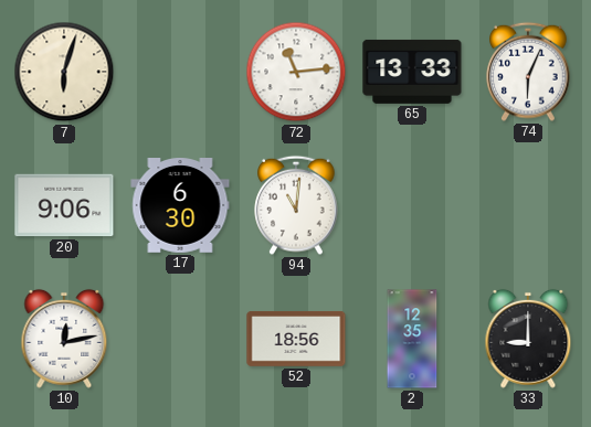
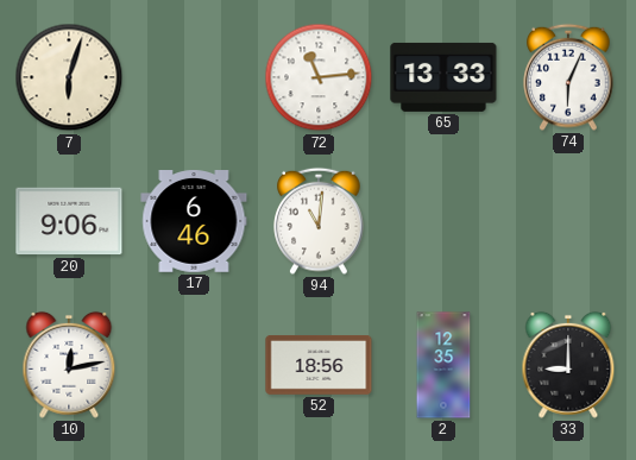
17: 6:30 -> 6:46 (194, 222)
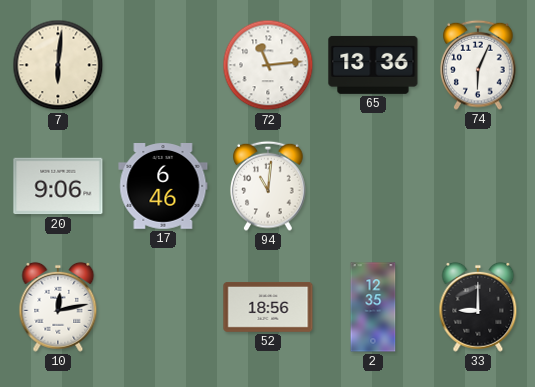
7: 6:03 -> 6:01 (58, 65)
65: 13:33 -> 13:36 (373, 65)
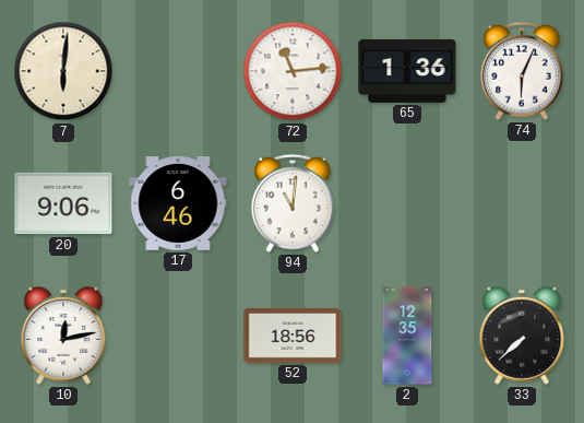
65: 13:36 -> 1:36 (407, 71)
33: 9:00 -> 7:38 (522, 336)
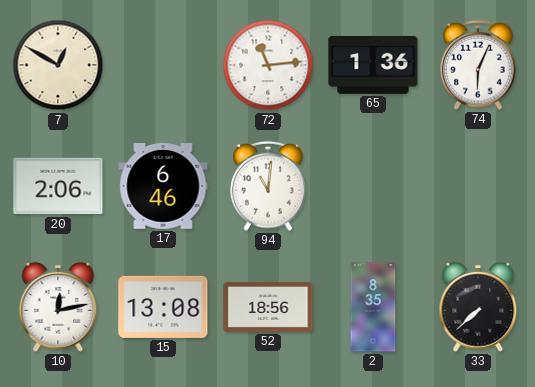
7: 6:01 -> 12:50 (58, 65)
20: 9:06 -> 2:06 (58, 186)
15: none -> 13:08 (163, 307)
2: 12:35 -> 8:35 (373, 307)
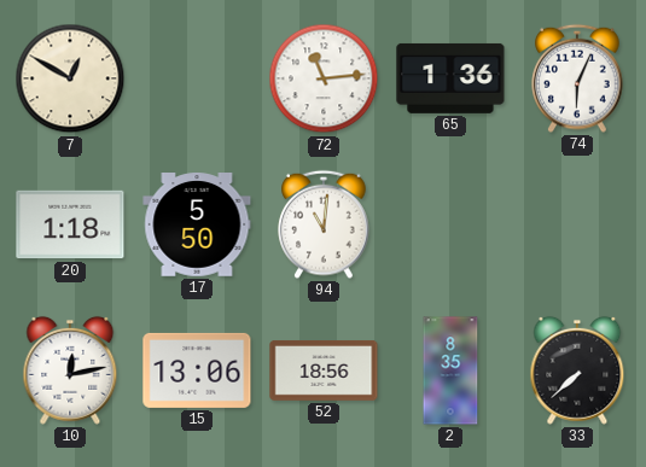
20: 2:06 -> 1:18 (70, 224)
17: 6:46 -> 5:50 (197, 226)
15: 13:08 -> 13:06 (197, 370)
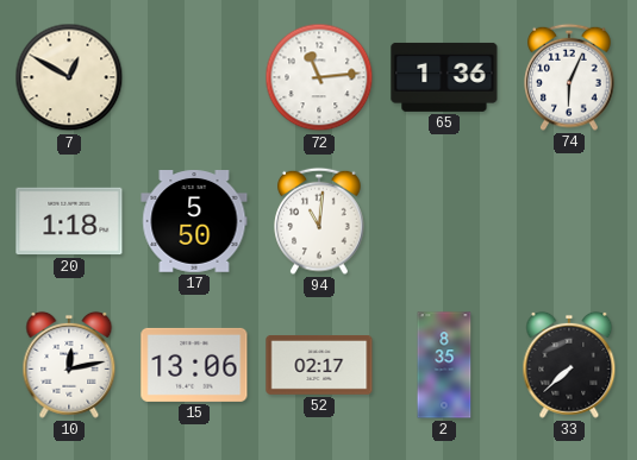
52: 18:56 -> 02:17 (319, 366)
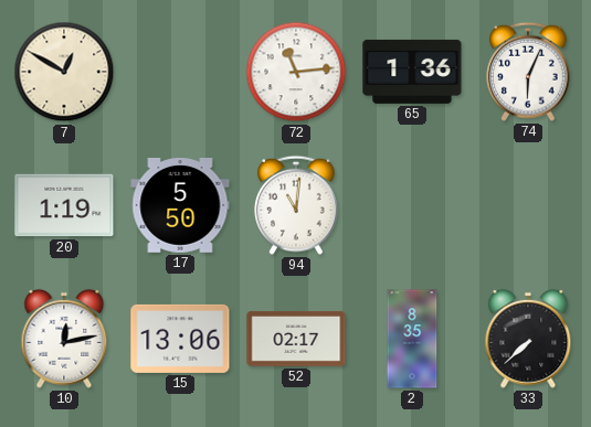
20: 1:18 -> 1:19 (64, 205)
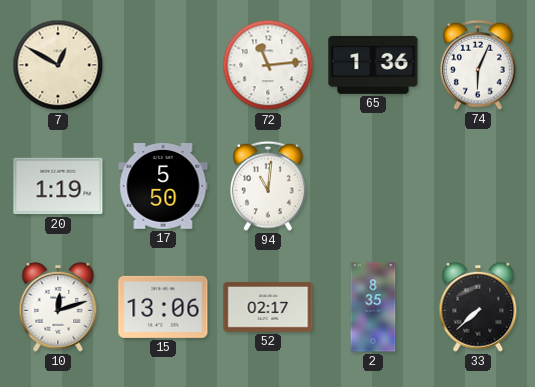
10: 12:13 -> 12:12 (58, 307)
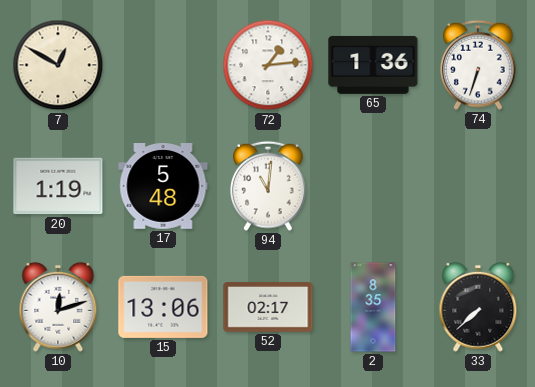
72: 11:14 -> 1:14 (268, 65)
74: 6:04 -> 6:33 (478, 65)
17: 5:50 -> 5:48 (163, 187)
